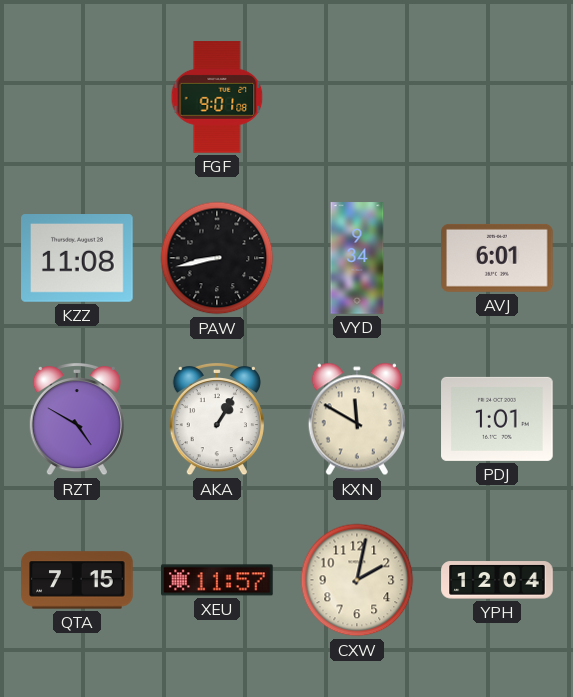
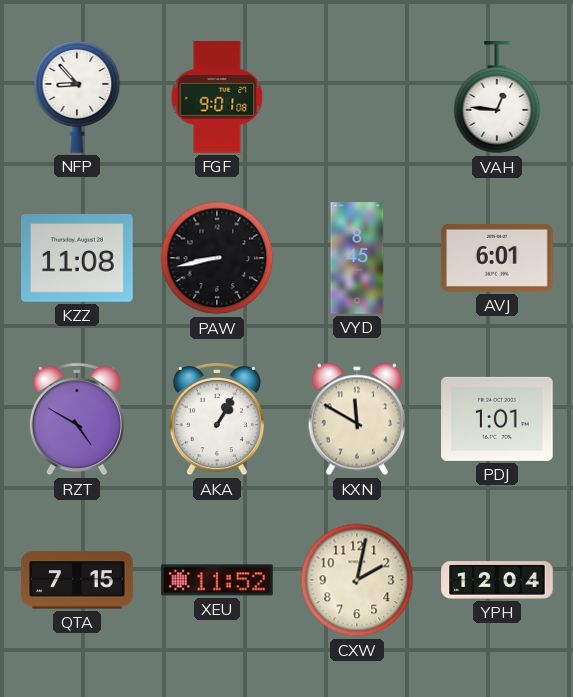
NFP: none -> 8:53 (77, 97)
VAH: none -> 12:46 (497, 98)
VYD: 9:34 -> 8:45 (357, 258)
XEU: 11:57 -> 11:52 (217, 580)
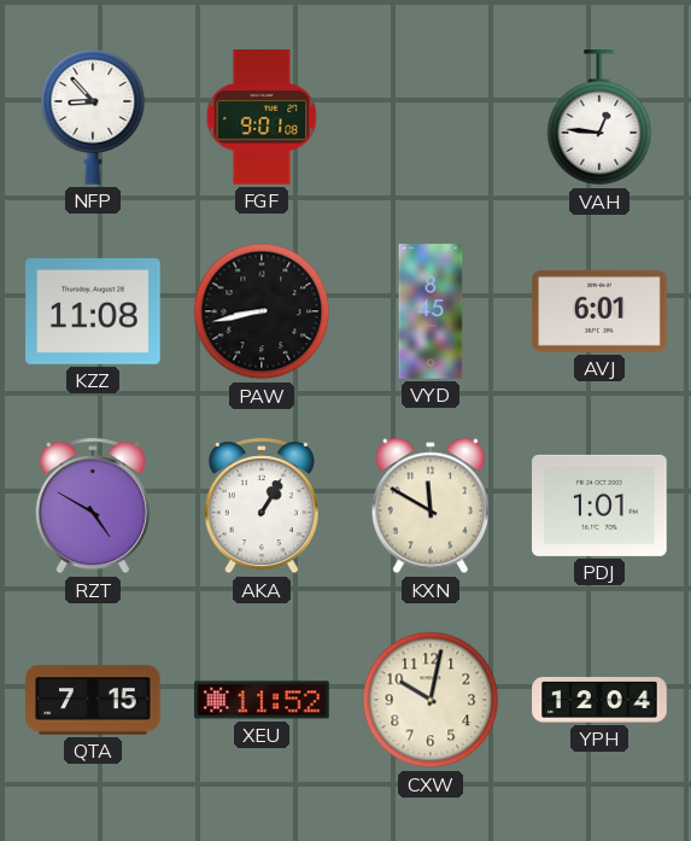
CXW: 2:02 -> 10:02 (431, 700)
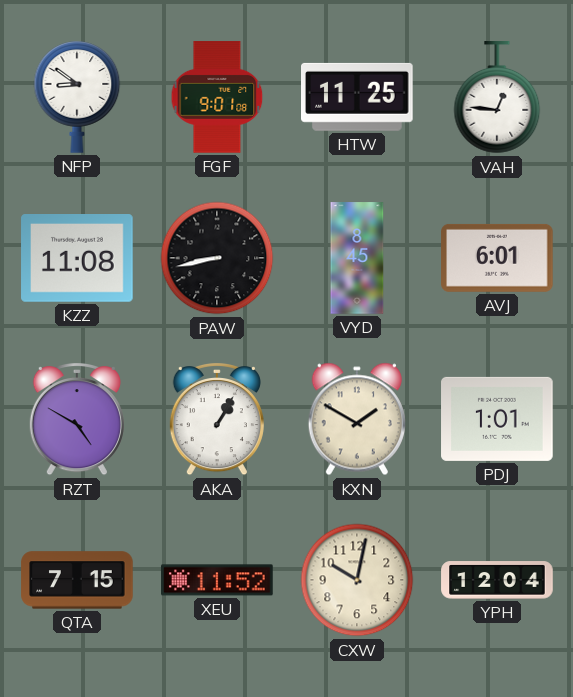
NFP: 8:53 -> 8:51 (77, 97)
HTW: none -> 11:25 (358, 97)
KXN: 11:50 -> 1:50 (357, 419)
